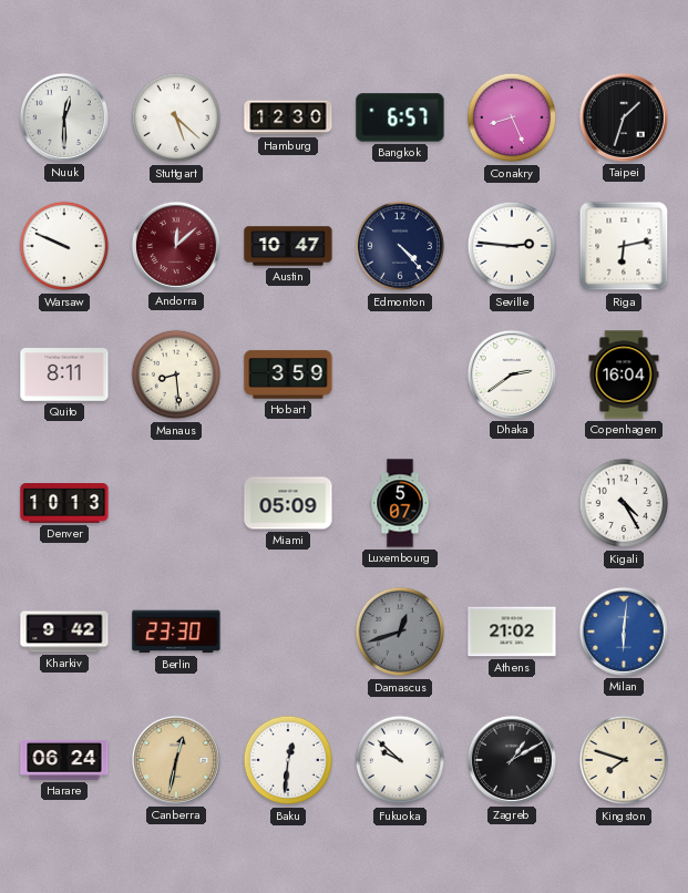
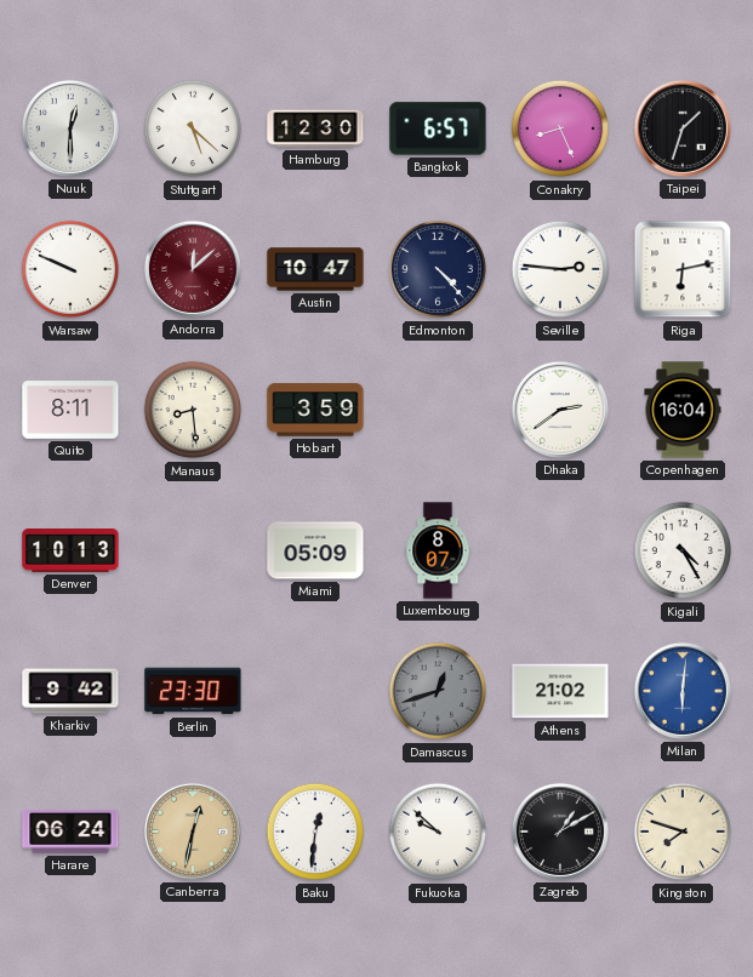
Luxembourg: 5:07 -> 8:07 (438, 550)
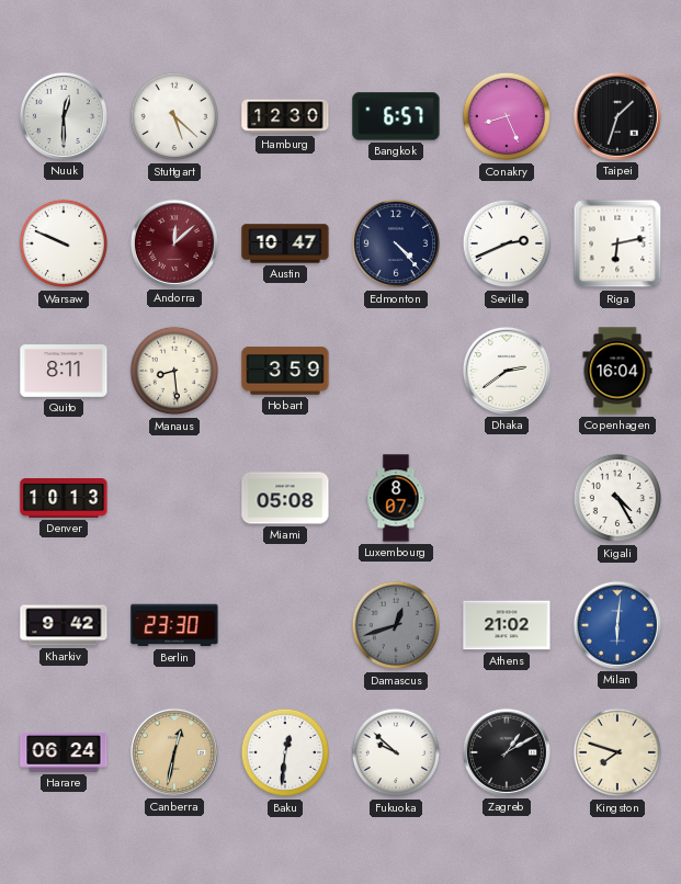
Seville: 2:46 -> 2:41 (507, 243)
Miami: 05:09 -> 05:08 (285, 498)
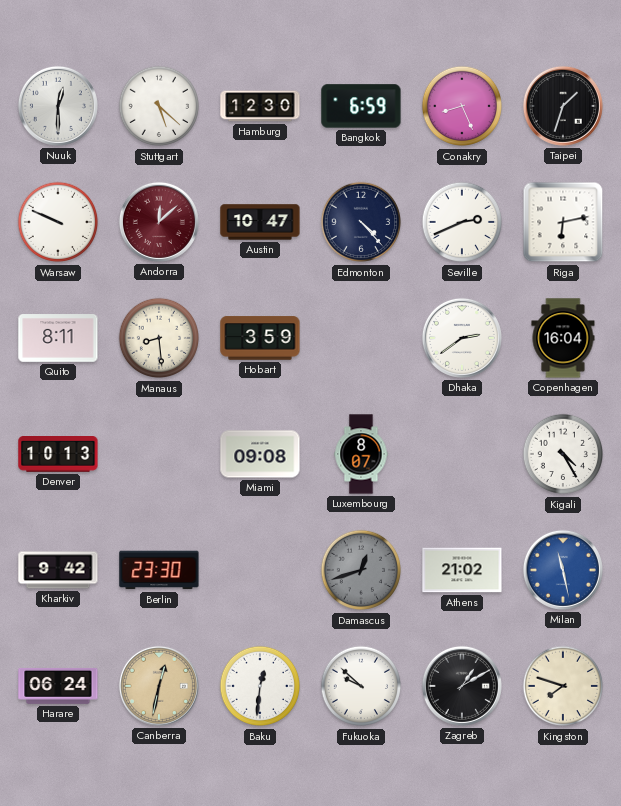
Bangkok: 6:57 -> 6:59 (361, 106)
Miami: 05:08 -> 09:08 (260, 454)
Milan: 6:01 -> 11:28 (563, 570)
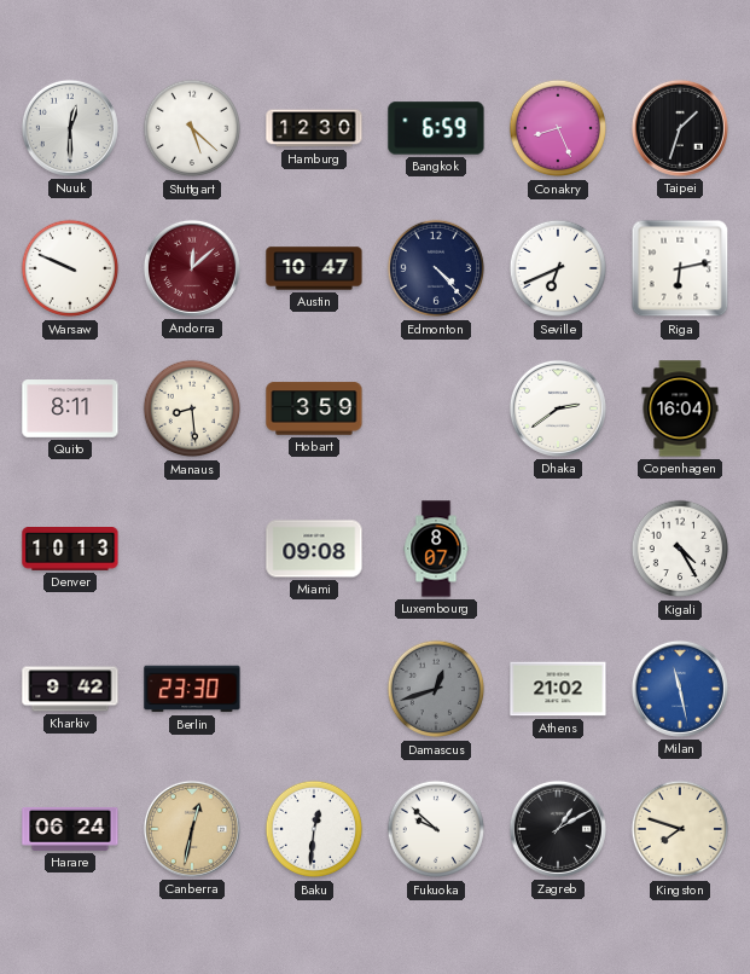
Seville: 2:41 -> 6:41 (558, 268)
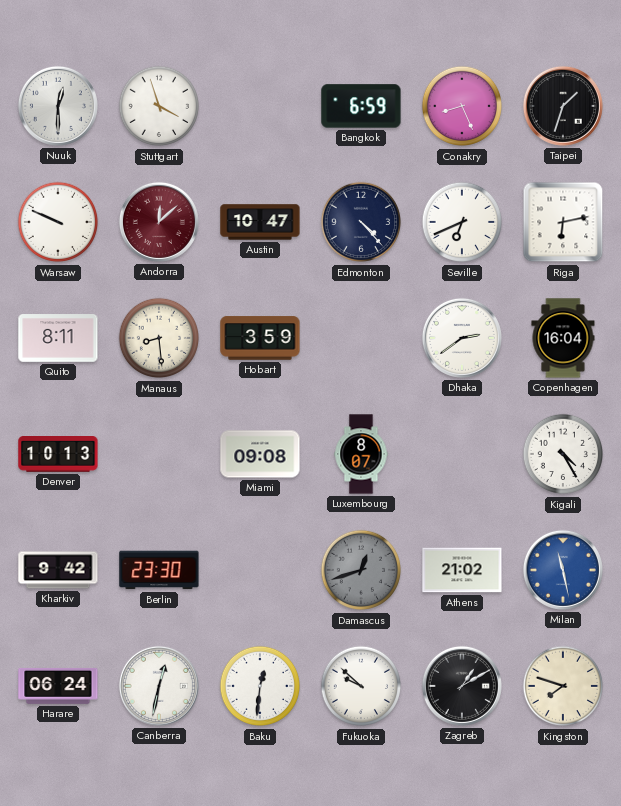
Stuttgart: 5:22 -> 3:57 (159, 106)
Hamburg: 12:30 -> none (314, 128)
Canberra dial: champagne -> white (159, 686)
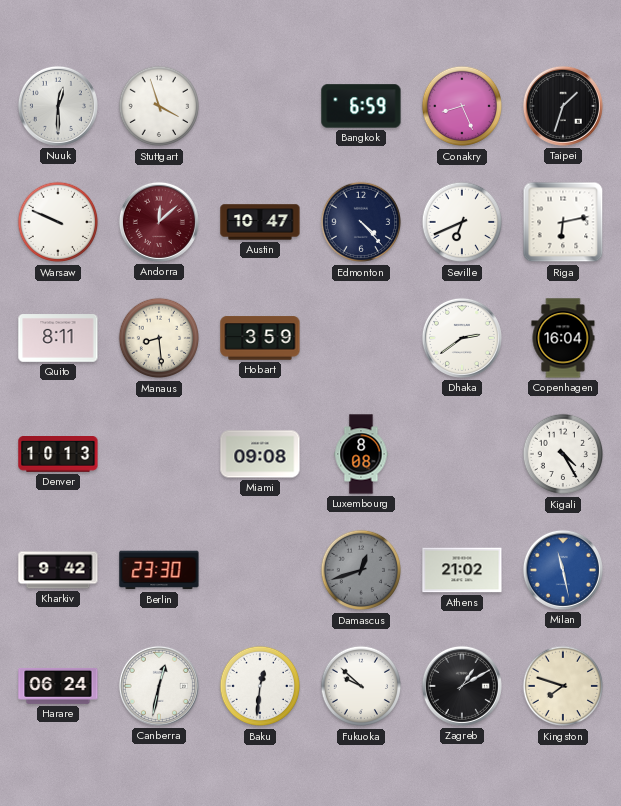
Luxembourg: 8:07 -> 8:08 (361, 454)
